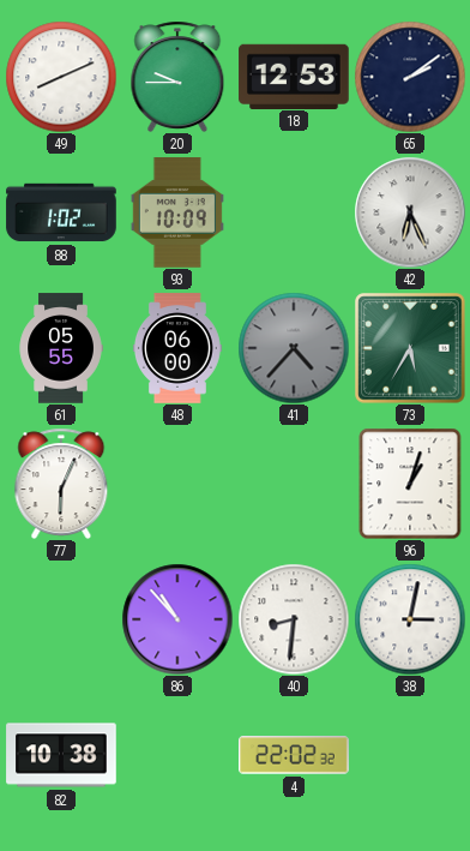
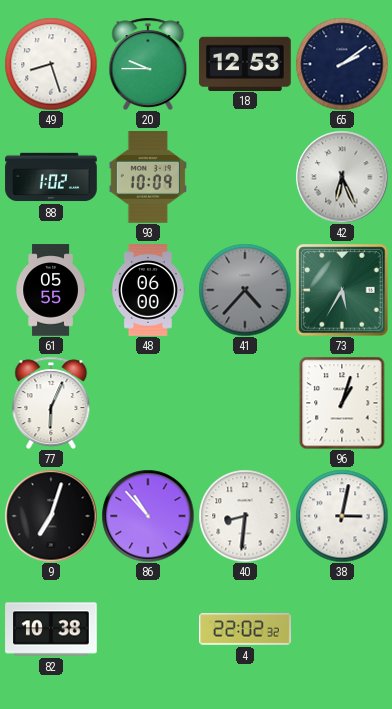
49: 8:11 -> 8:27 (51, 64)
9: none -> 7:03 (51, 516)
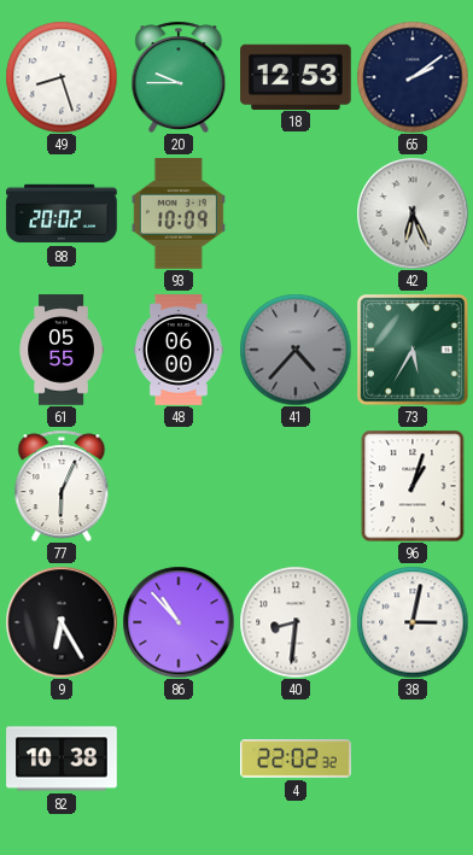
88: 1:02 -> 20:02 (62, 213)
9: 7:03 -> 6:25 (62, 622)
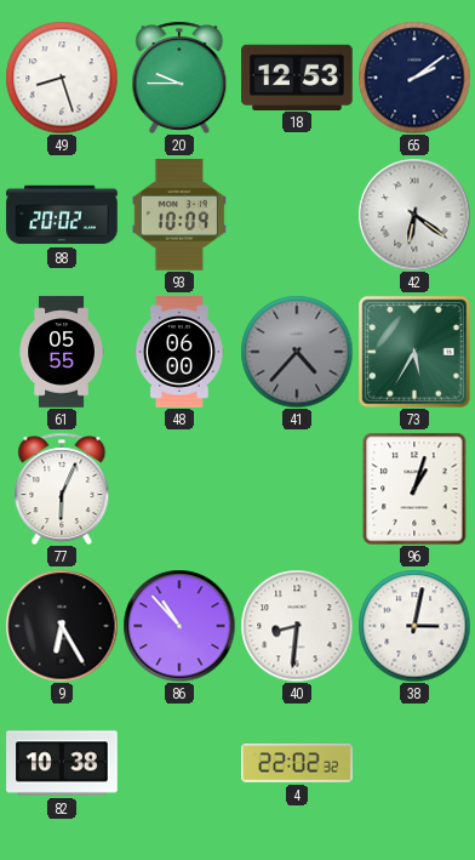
42: 6:26 -> 6:21 (414, 215)
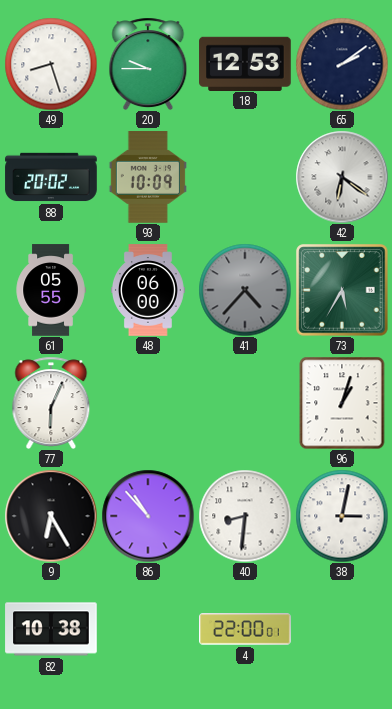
4: 22:02 -> 22:00 (245, 629)
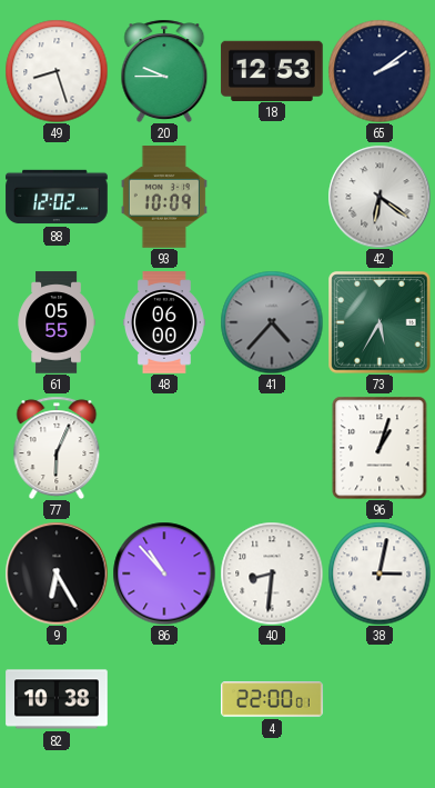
88: 20:02 -> 12:02 (57, 197)
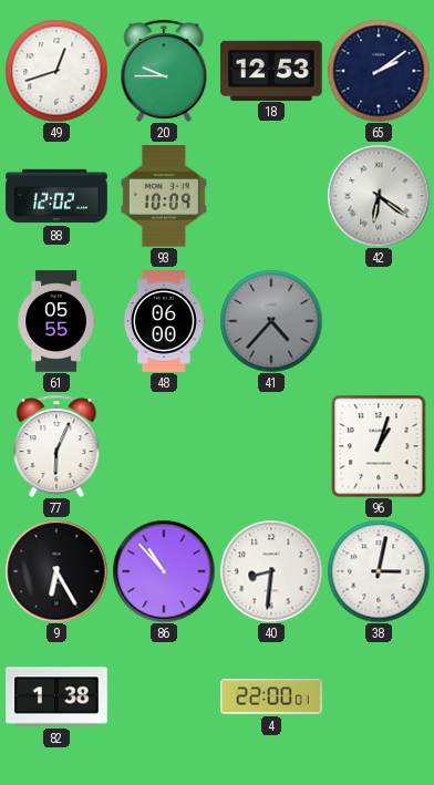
49: 8:27 -> 12:42 (56, 71)
73: 5:35 -> none (380, 322)
82: 10:38 -> 1:38 (56, 696)
